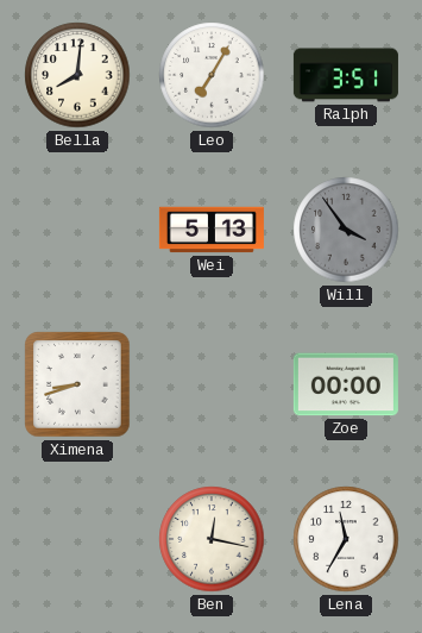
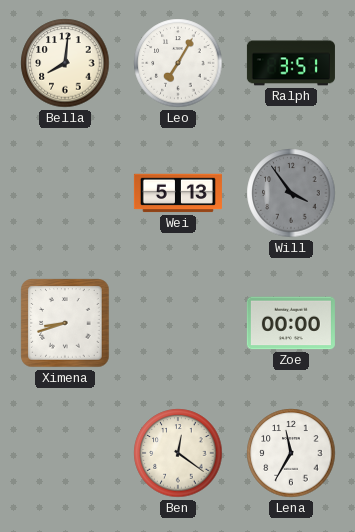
Ben: 12:17 -> 12:21 (178, 453)
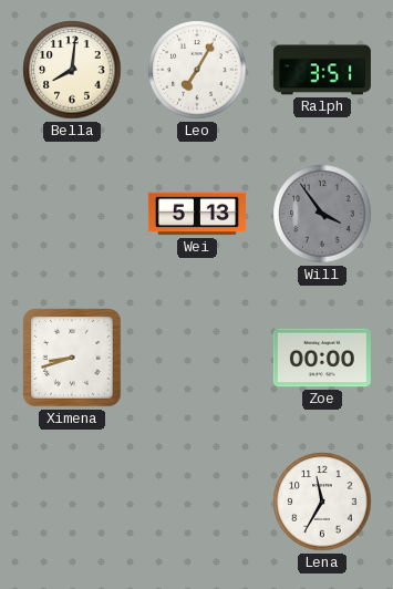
Ben: 12:21 -> none (178, 453)
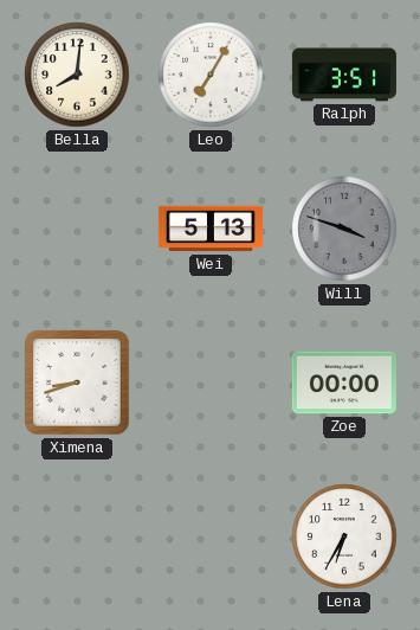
Will: 3:54 -> 3:48 (344, 229)
Lena: 11:35 -> 6:35 (344, 536)
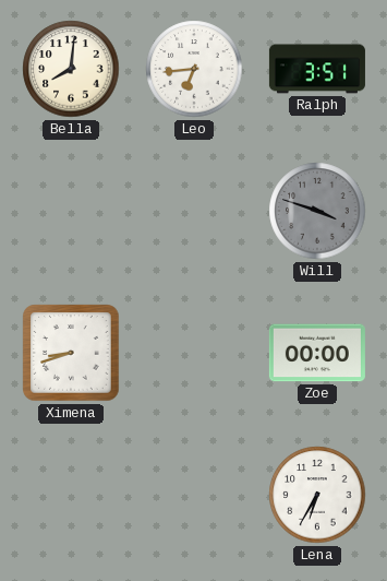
Leo: 7:05 -> 6:44 (194, 69)
Wei: 5:13 -> none (211, 229)
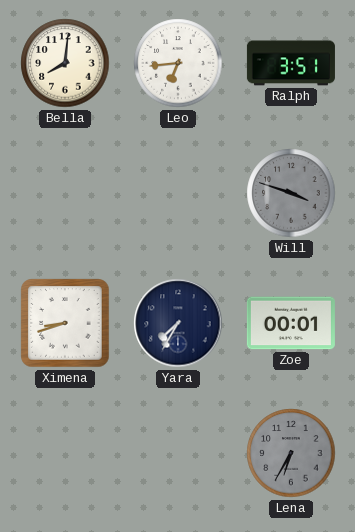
Yara: none -> 7:35 (178, 323)
Zoe: 00:00 -> 00:01 (291, 323)
Lena dial: white -> grey (291, 453)
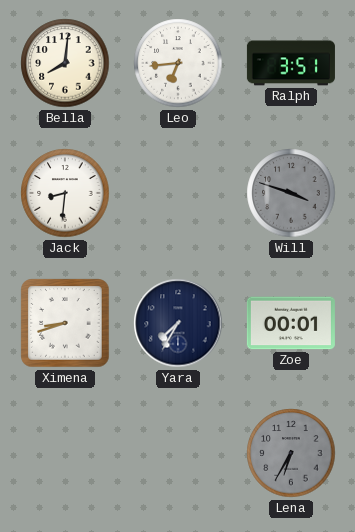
Jack: none -> 8:31 (65, 193)
